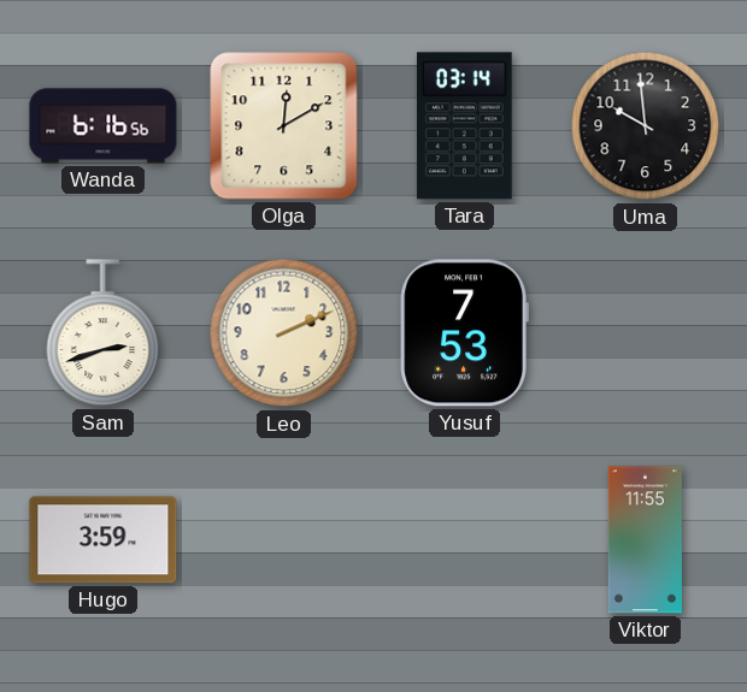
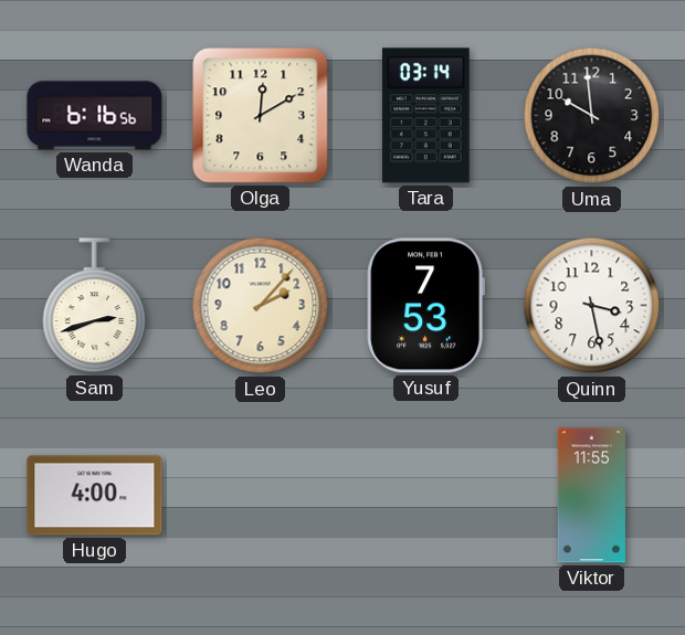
Leo: 2:11 -> 2:07 (261, 306)
Quinn: none -> 3:28 (592, 306)
Hugo: 3:59 -> 4:00 (95, 496)
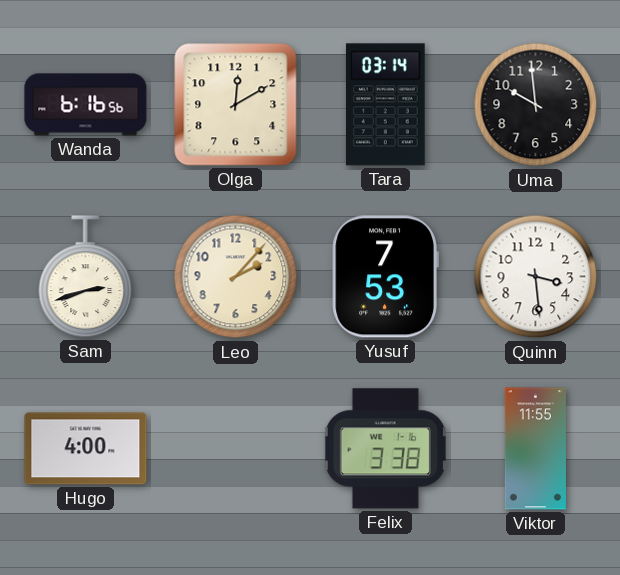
Quinn: 3:28 -> 3:29 (536, 277)
Felix: none -> 3:38 (385, 449)
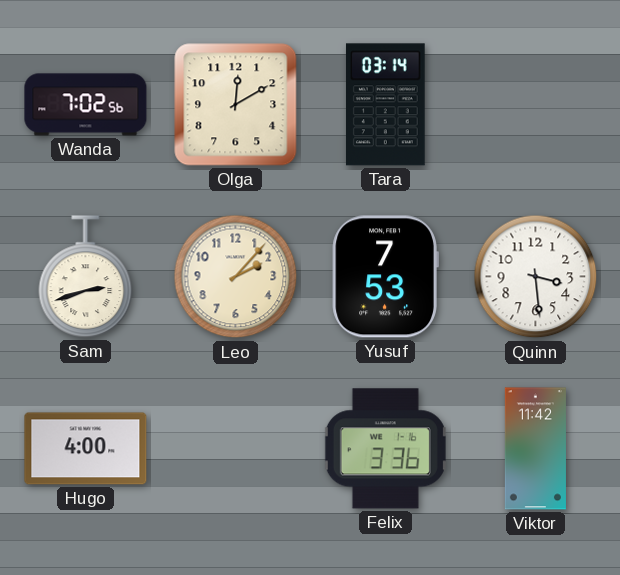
Wanda: 6:16 -> 7:02 (86, 105)
Uma: 9:59 -> none (536, 105)
Felix: 3:38 -> 3:36 (385, 449)
Viktor: 11:55 -> 11:42 (535, 449)
